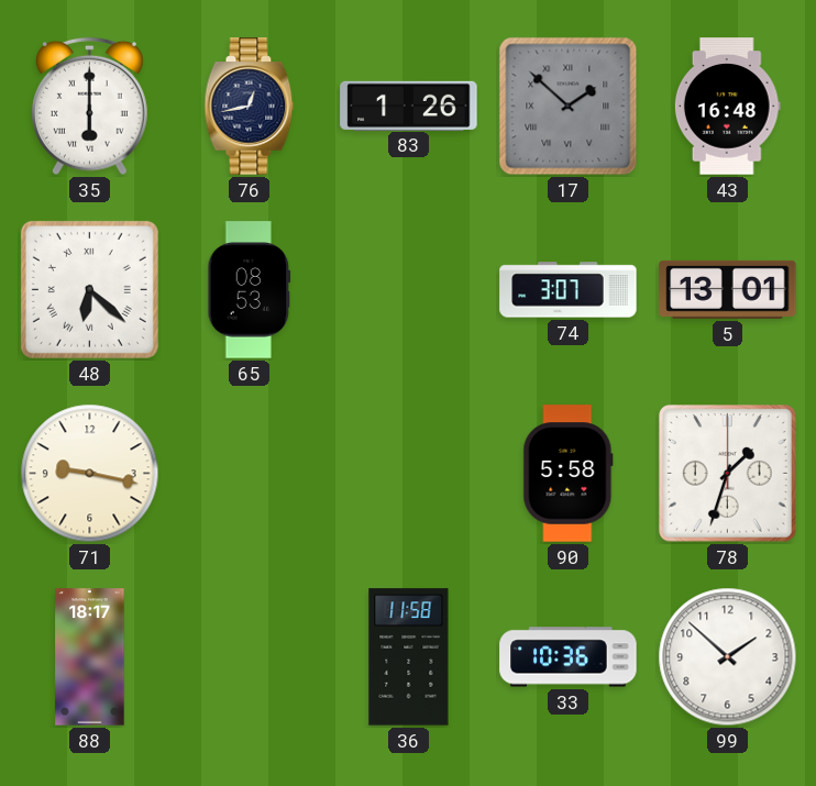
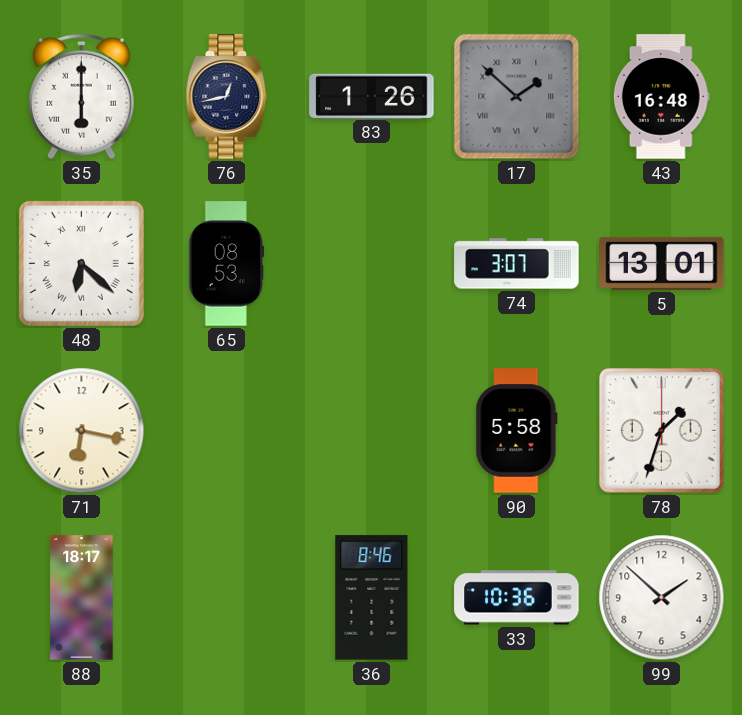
71: 9:17 -> 6:17 (82, 431)
36: 11:58 -> 8:46 (372, 598)
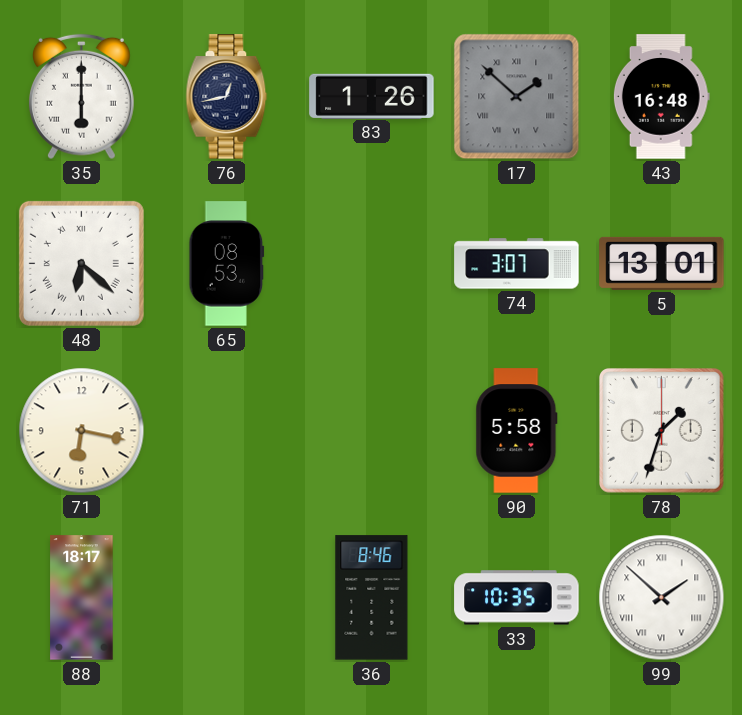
33: 10:36 -> 10:35 (517, 598)
99 numerals: Arabic -> Roman (662, 598)
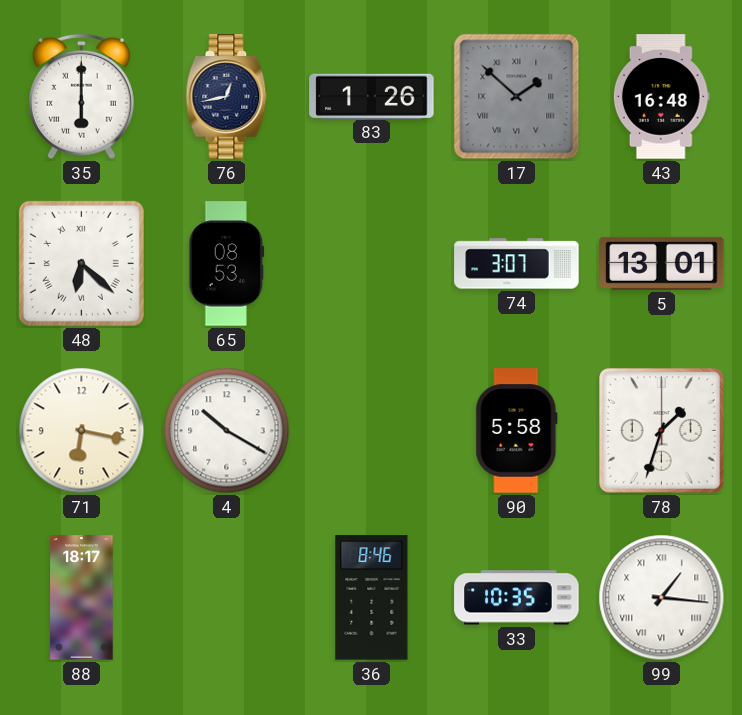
4: none -> 10:20 (227, 431)
99: 1:52 -> 1:16 (662, 598)
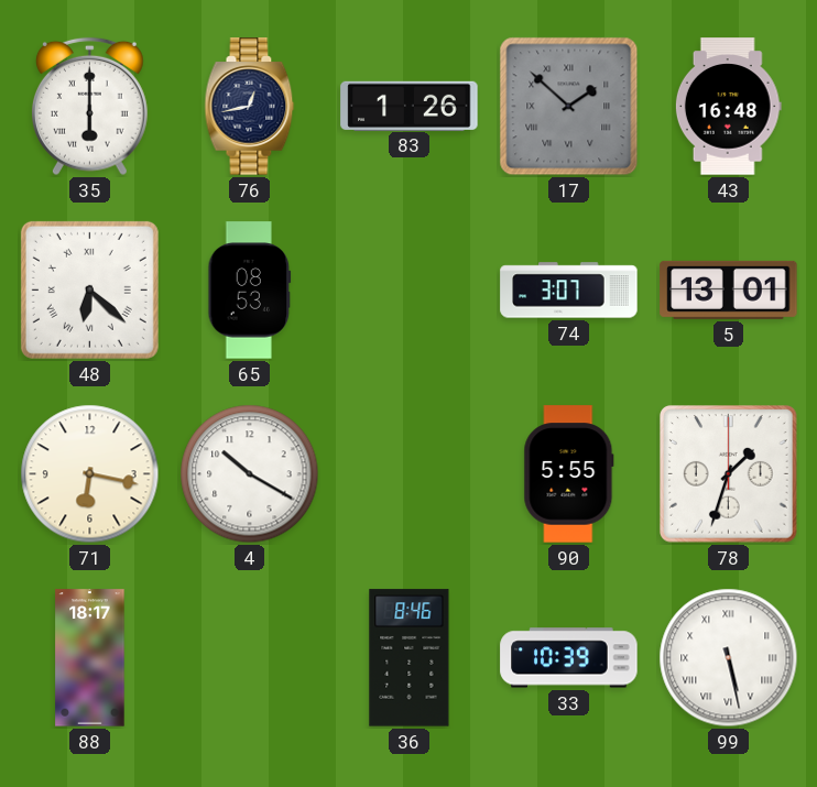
90: 5:58 -> 5:55 (569, 474)
33: 10:35 -> 10:39 (569, 658)
99: 1:16 -> 5:28 (729, 658)
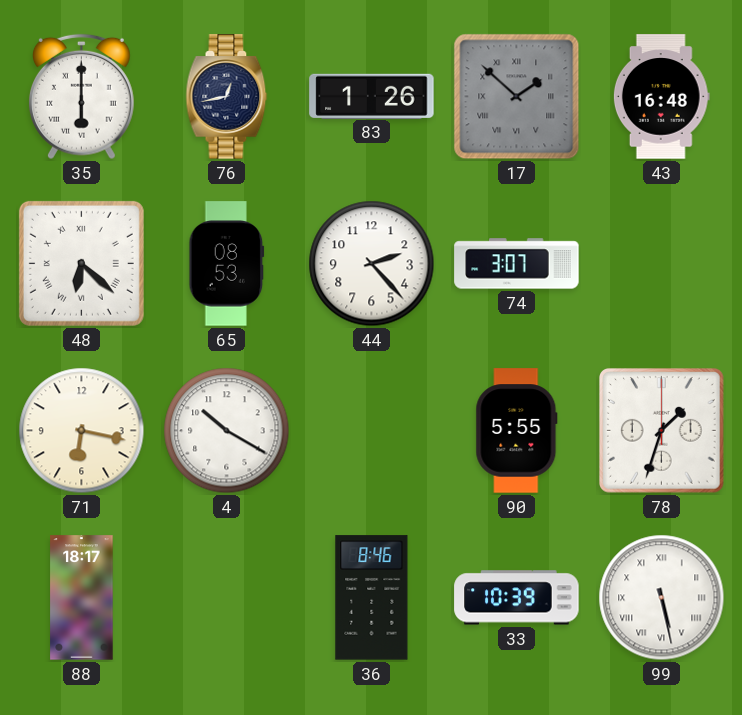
44: none -> 2:23 (372, 264)
5: 13:01 -> none (729, 289)
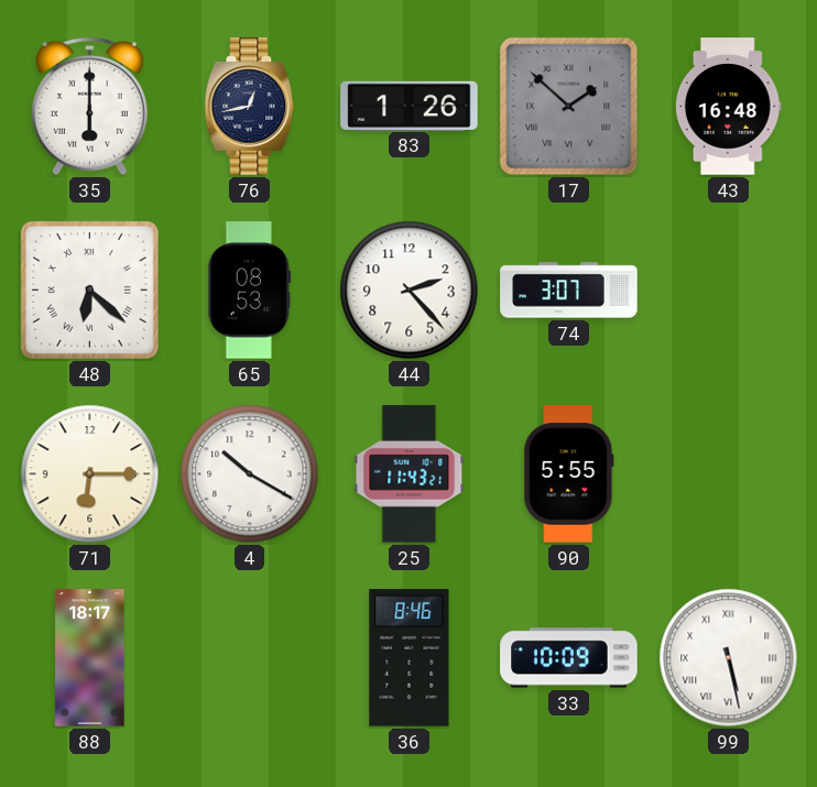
71: 6:17 -> 6:15 (90, 474)
25: none -> 11:43 (410, 474)
78: 1:33 -> none (662, 431)
33: 10:39 -> 10:09 (569, 658)
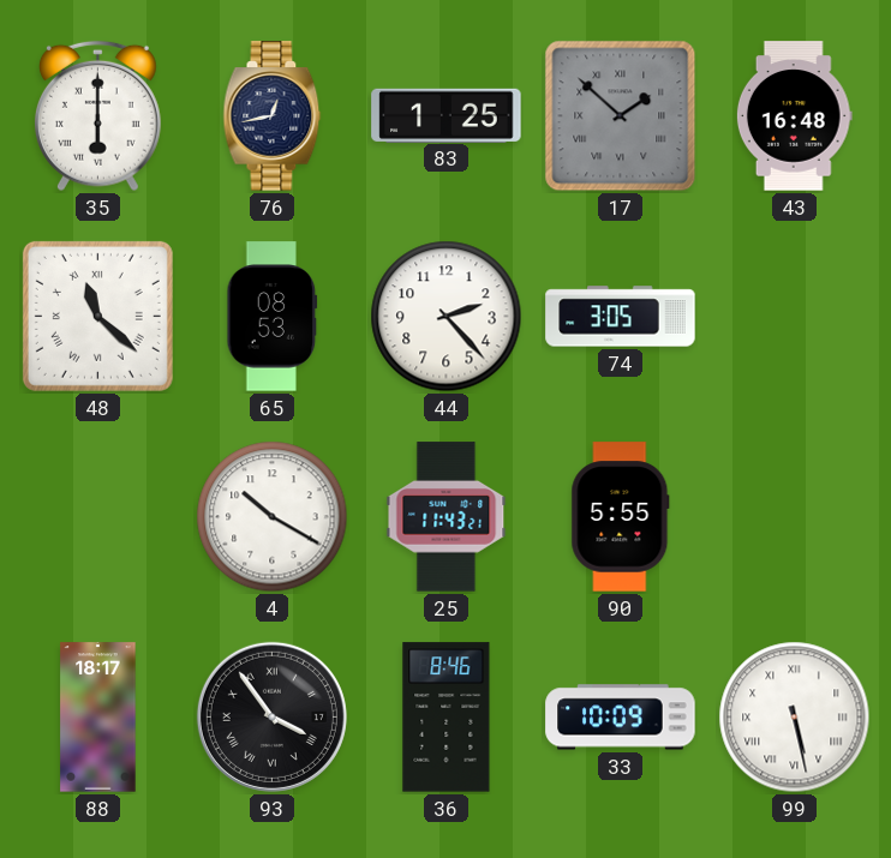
83: 1:26 -> 1:25 (447, 115)
48: 6:22 -> 11:22 (97, 316)
74: 3:07 -> 3:05 (621, 317)
71: 6:15 -> none (90, 474)
93: none -> 3:54 (271, 716)
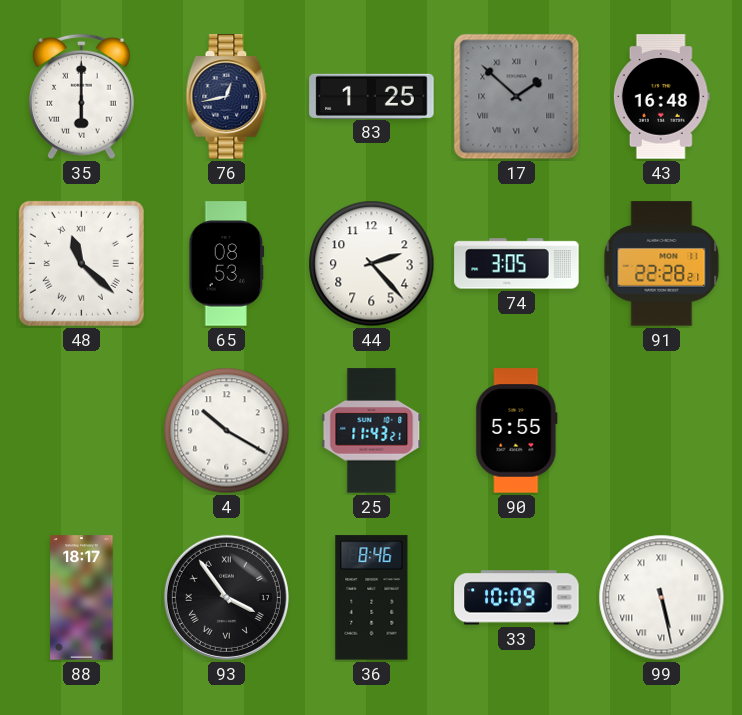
91: none -> 22:28 (662, 264)
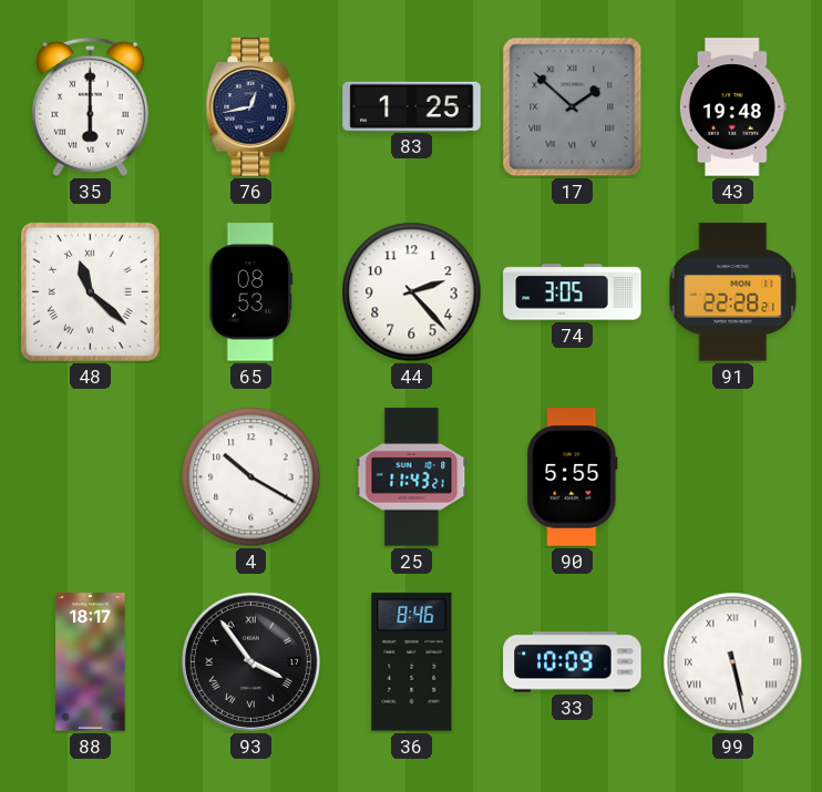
43: 16:48 -> 19:48 (732, 107)
